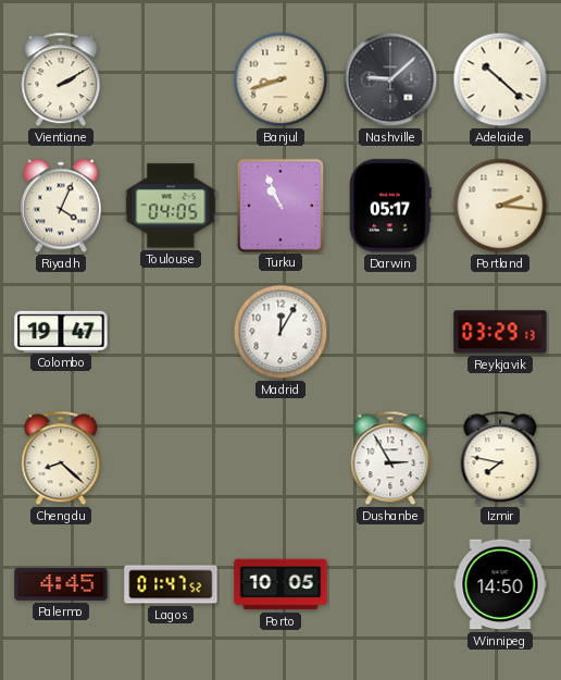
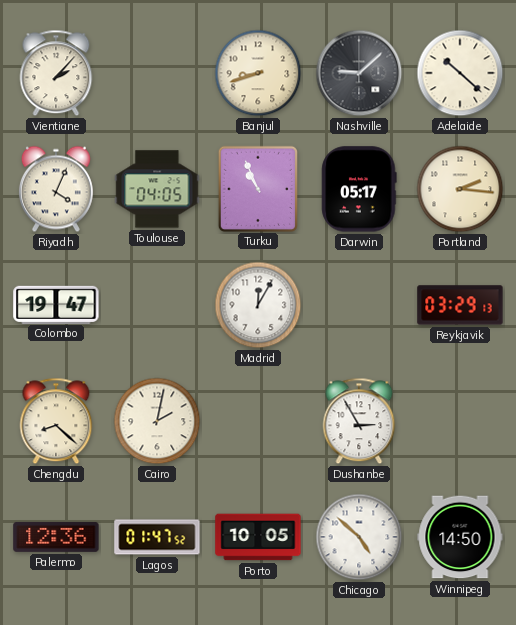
Vientiane: 2:10 -> 2:07 (56, 73)
Cairo: none -> 2:02 (157, 421)
Izmir: 7:47 -> none (500, 458)
Palermo: 4:45 -> 12:36 (56, 537)
Chicago: none -> 4:52 (359, 537)
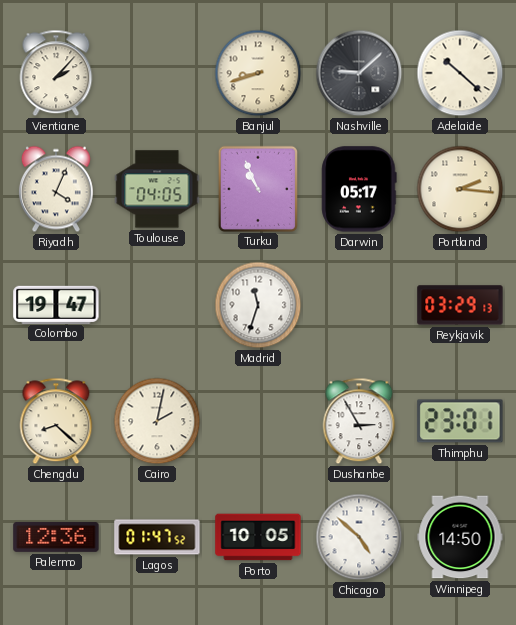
Madrid: 12:05 -> 11:33 (258, 305)
Thimphu: none -> 23:01 (460, 421)
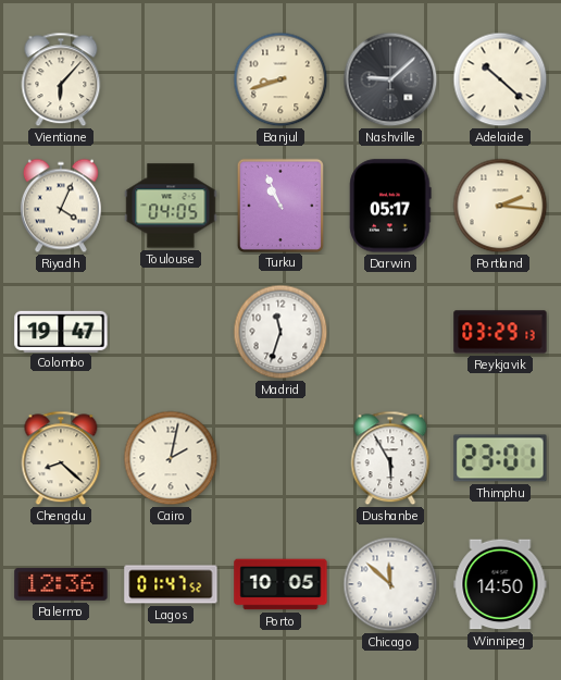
Vientiane: 2:07 -> 6:07 (61, 79)
Dushanbe: 2:55 -> 5:55 (390, 458)
Chicago: 4:52 -> 11:52 (390, 584)
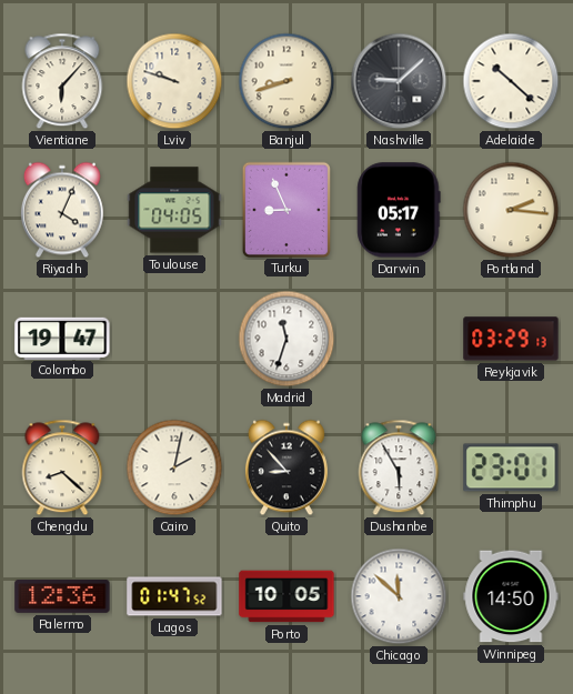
Lviv: none -> 9:48 (174, 81)
Turku: 10:56 -> 8:56 (285, 209)
Quito: none -> 8:53 (286, 467)
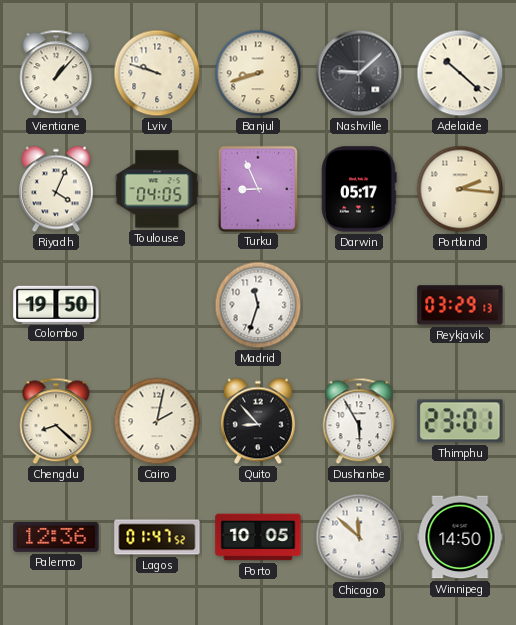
Vientiane: 6:07 -> 1:07 (56, 73)
Colombo: 19:47 -> 19:50 (56, 304)
